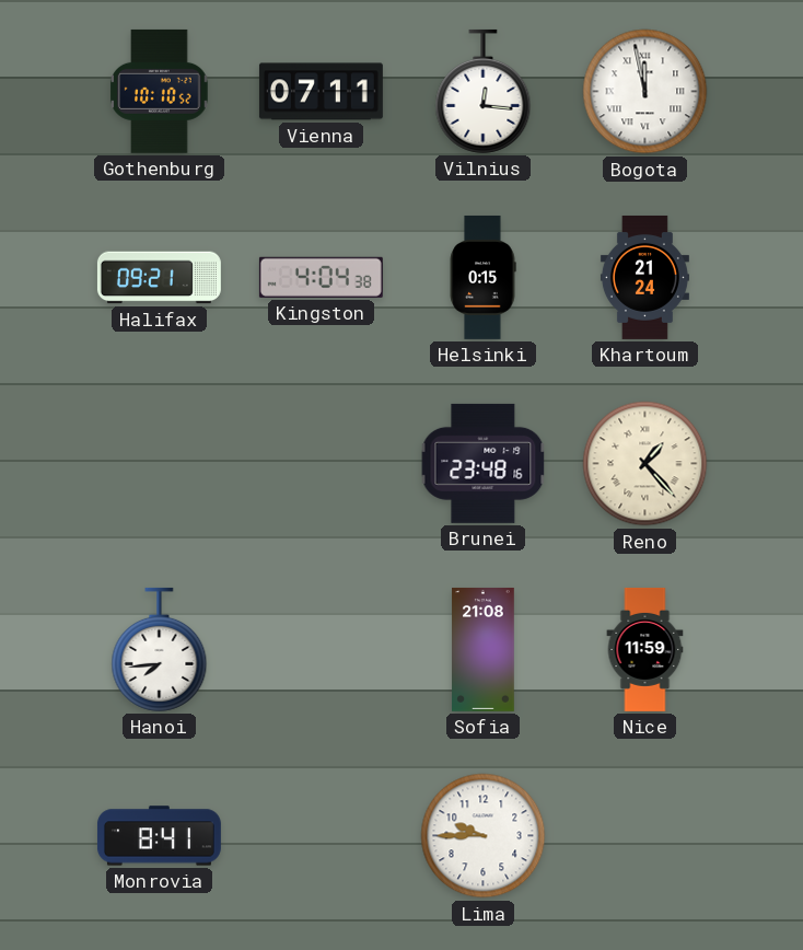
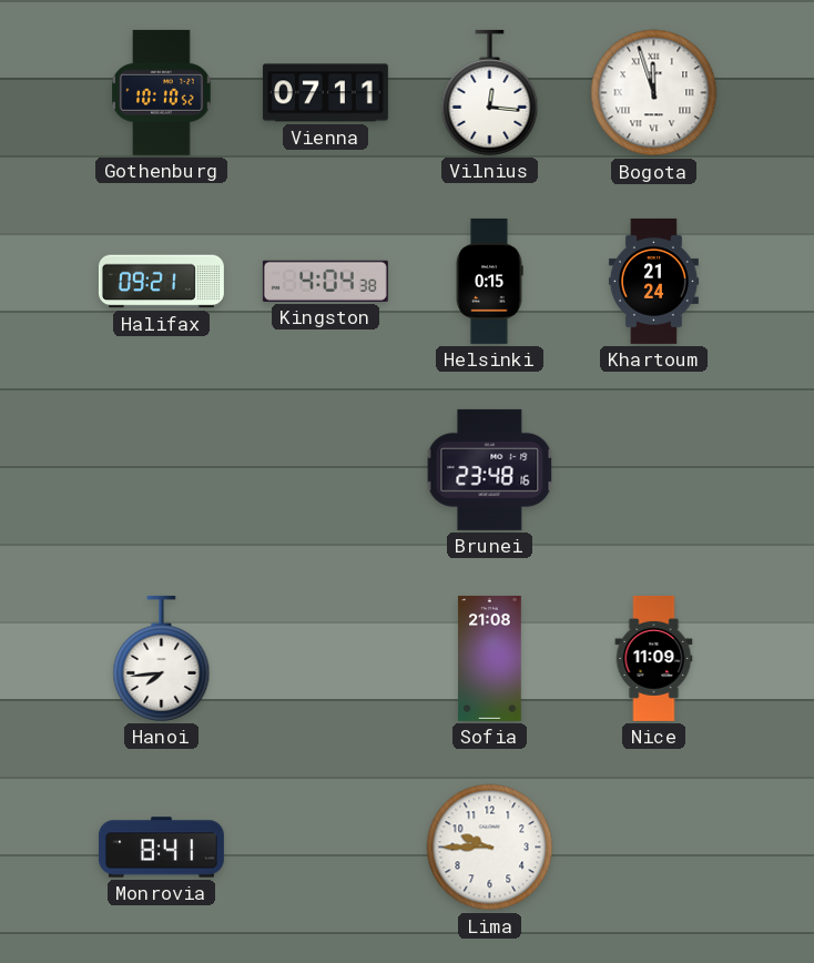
Bogota: 11:58 -> 11:57 (654, 93)
Reno: 1:23 -> none (645, 464)
Nice: 11:59 -> 11:09 (654, 658)
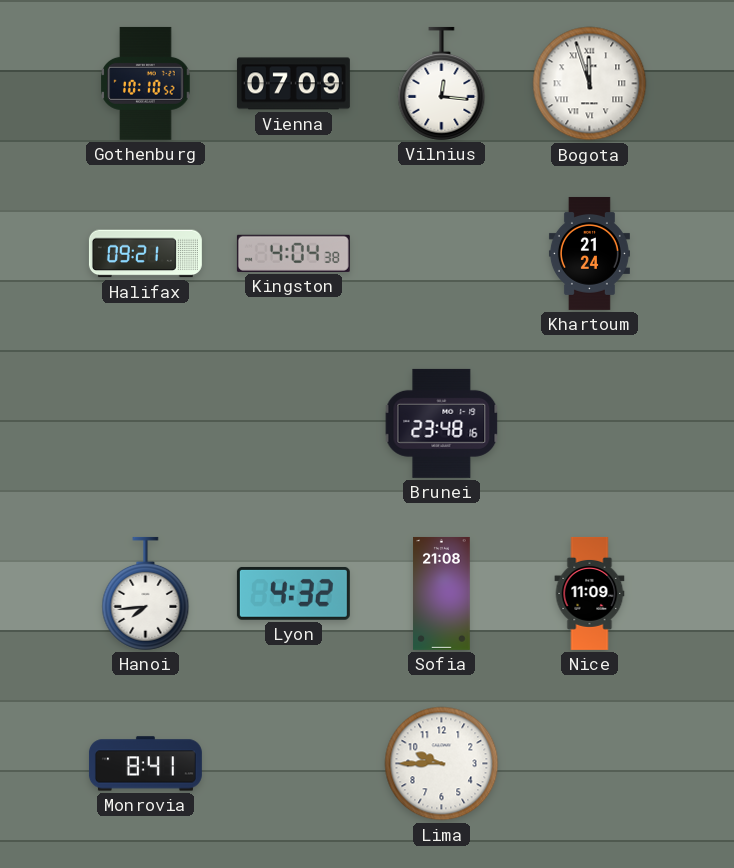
Vienna: 07:11 -> 07:09 (293, 84)
Helsinki: 0:15 -> none (489, 281)
Lyon: none -> 4:32 (293, 593)
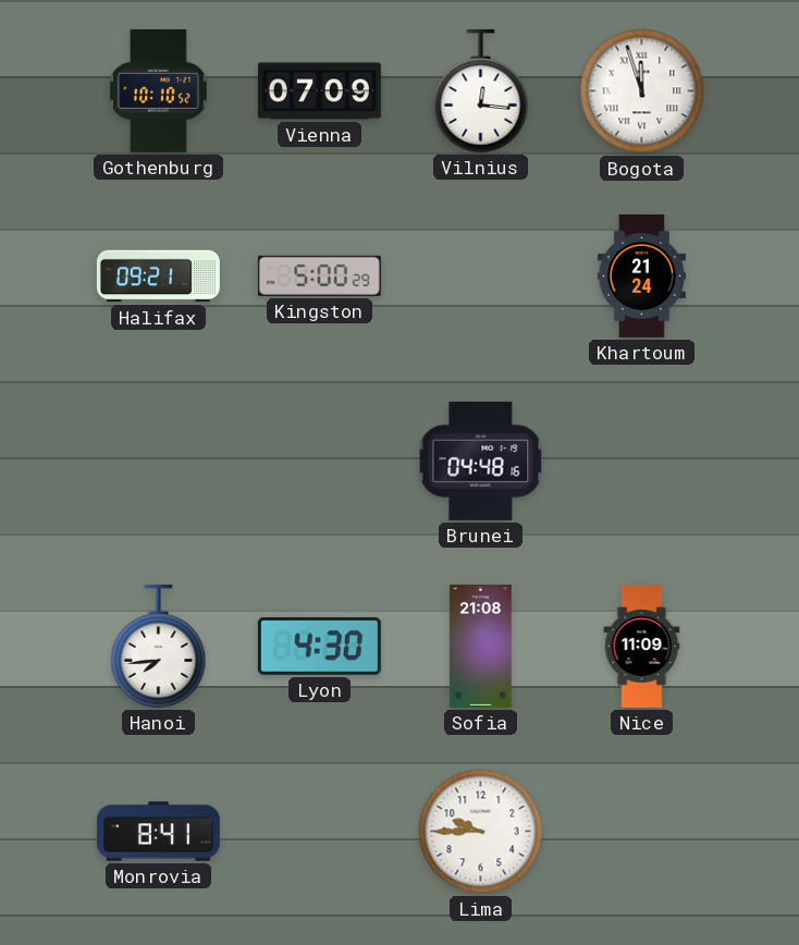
Kingston: 4:04 -> 5:00 (319, 275)
Brunei: 23:48 -> 04:48 (481, 461)
Lyon: 4:32 -> 4:30 (319, 646)
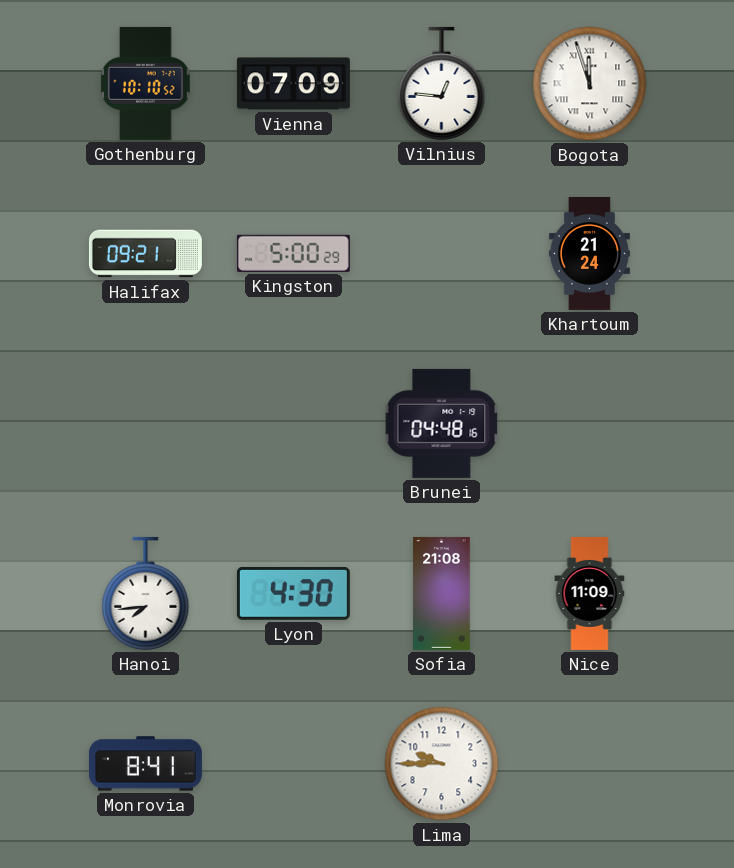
Vilnius: 12:16 -> 12:46 (442, 83)
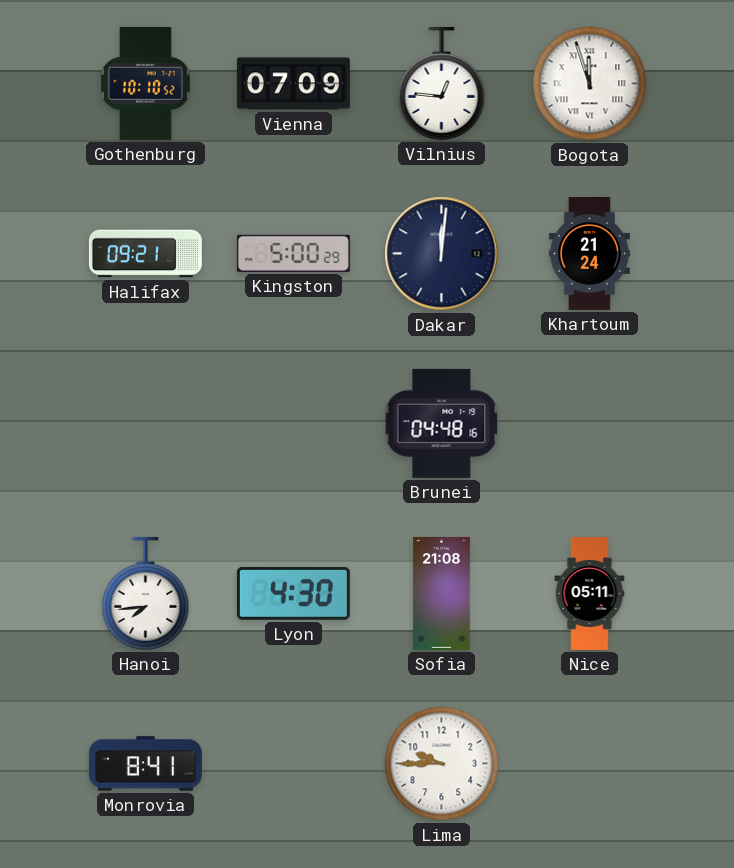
Dakar: none -> 12:01 (442, 254)
Nice: 11:09 -> 05:11 (590, 593)
